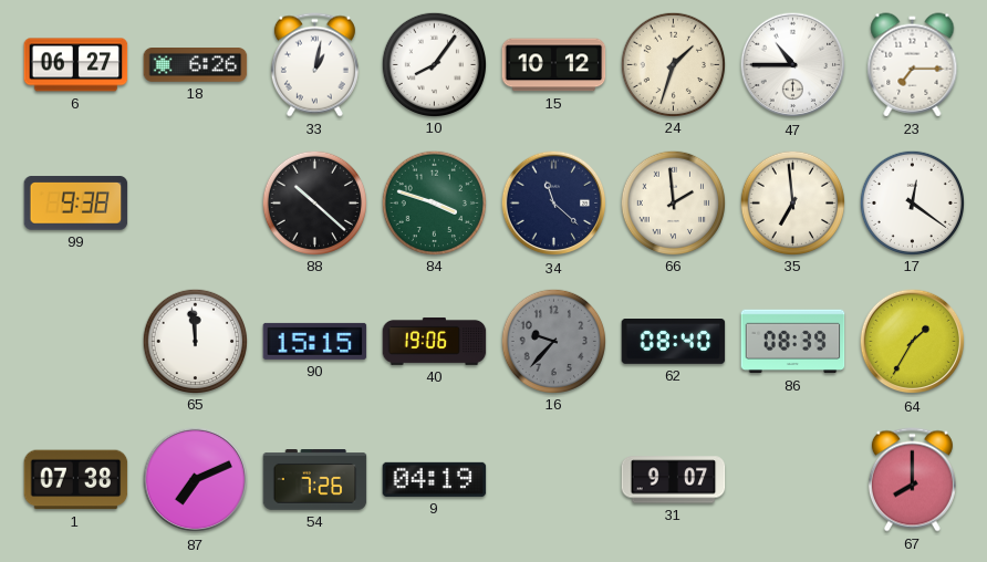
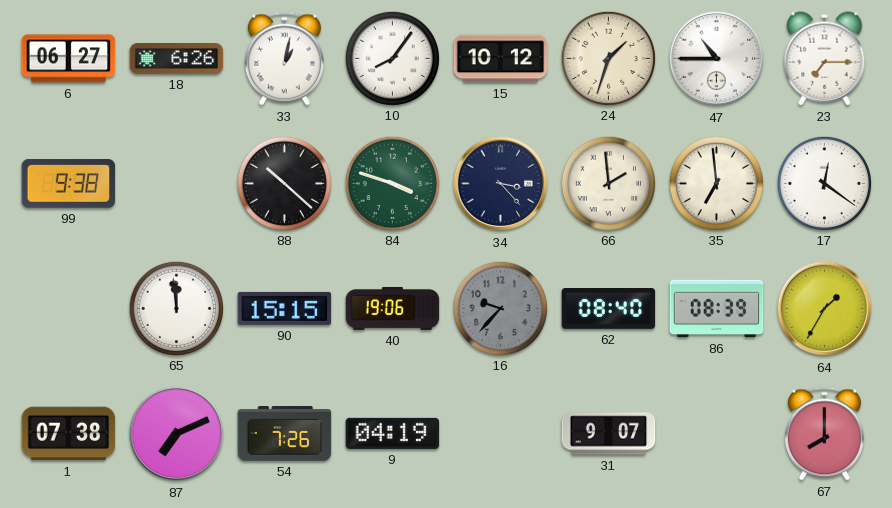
34: 11:22 -> 3:23 (501, 184)
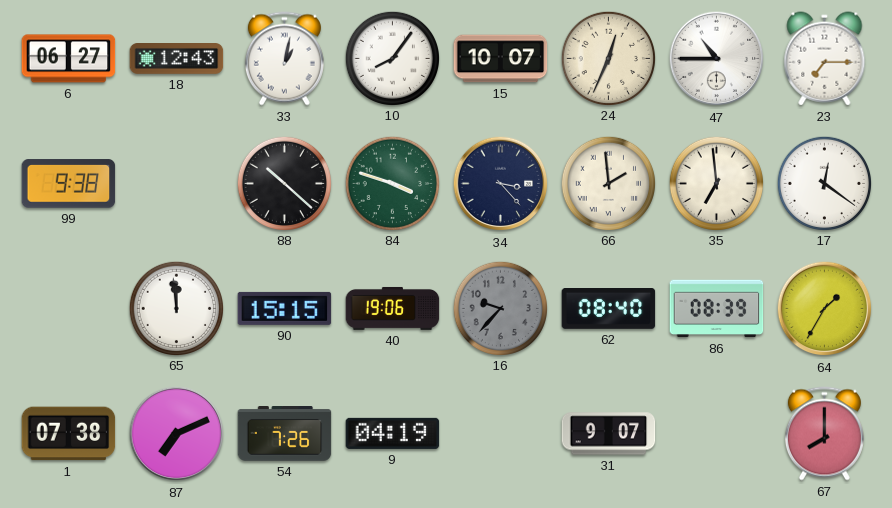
18: 6:26 -> 12:43 (177, 59)
15: 10:12 -> 10:07 (501, 59)
24: 1:33 -> 12:34 (608, 58)
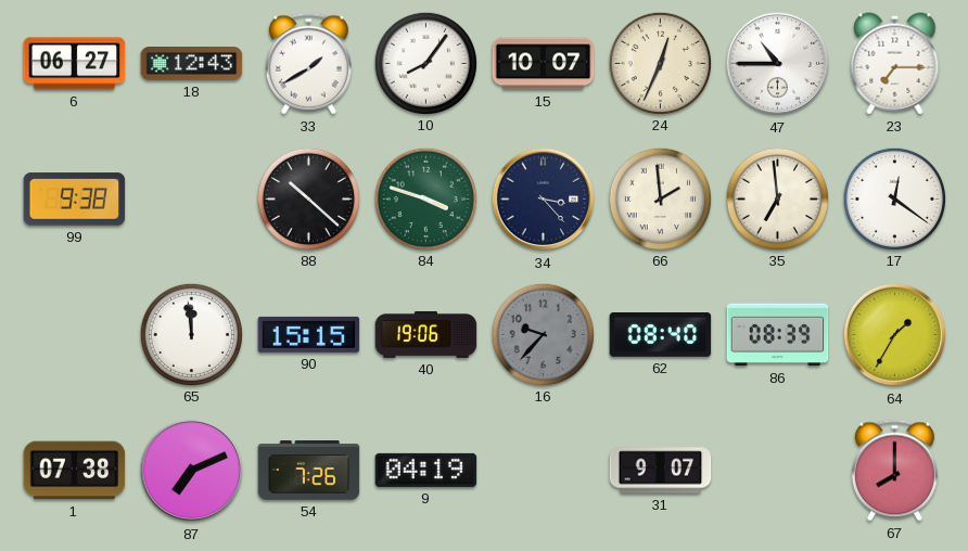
33: 1:02 -> 1:40 (308, 64)
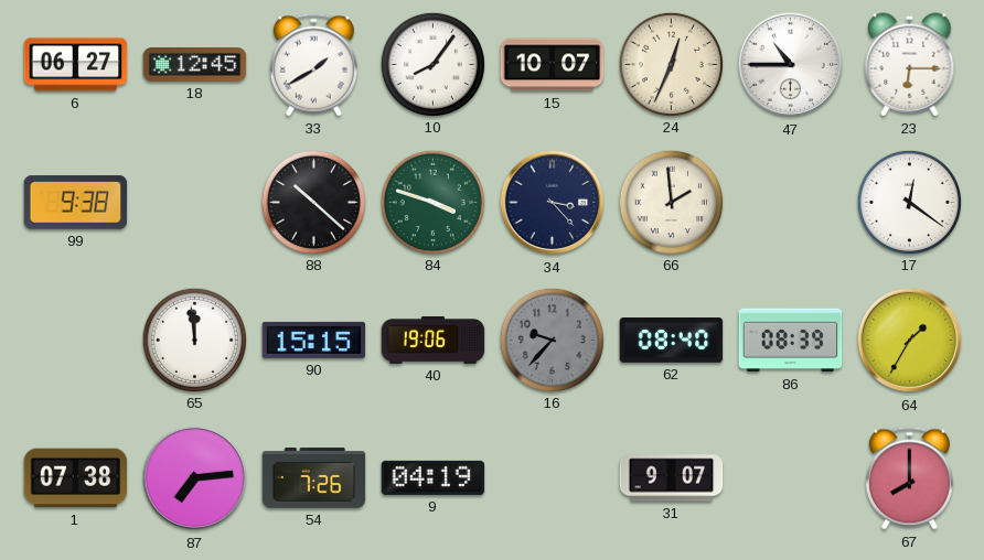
18: 12:43 -> 12:45 (195, 65)
23: 7:15 -> 6:15 (910, 65)
35: 6:59 -> none (777, 198)
87: 7:11 -> 7:14 (195, 478)
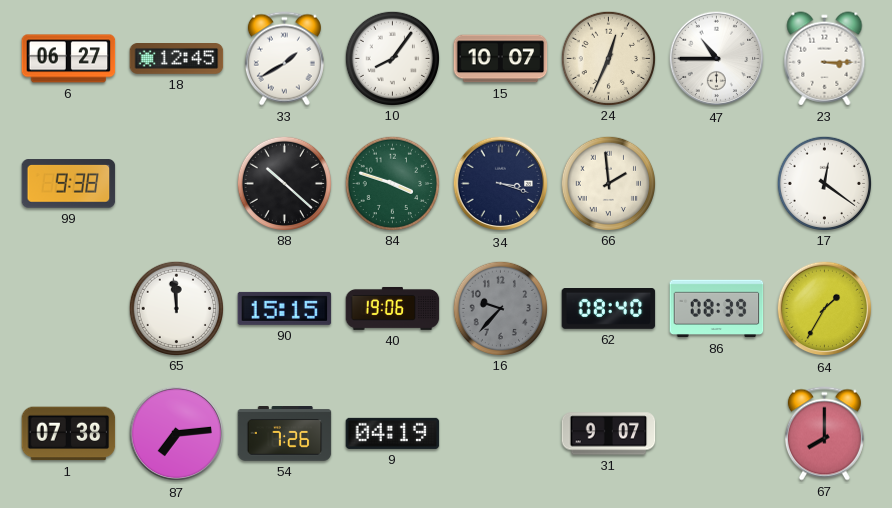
23: 6:15 -> 3:15 (825, 59)
34: 3:23 -> 3:18 (501, 184)
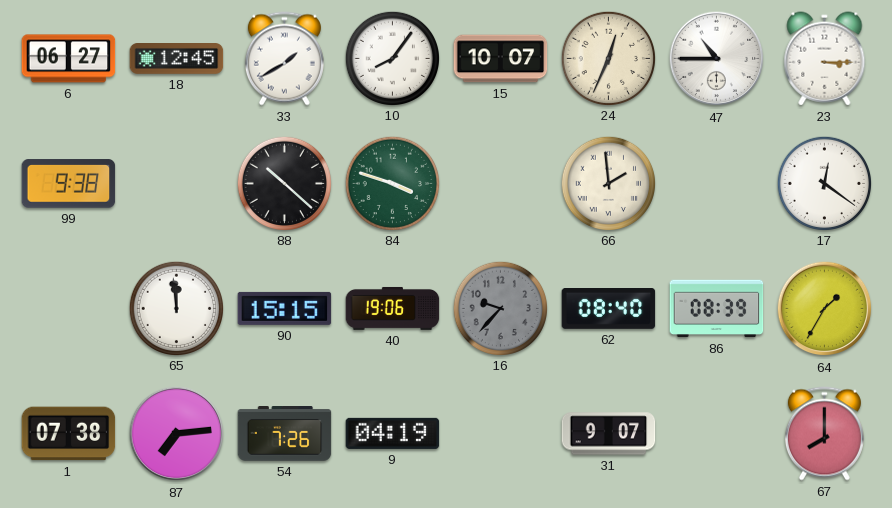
34: 3:18 -> none (501, 184)
